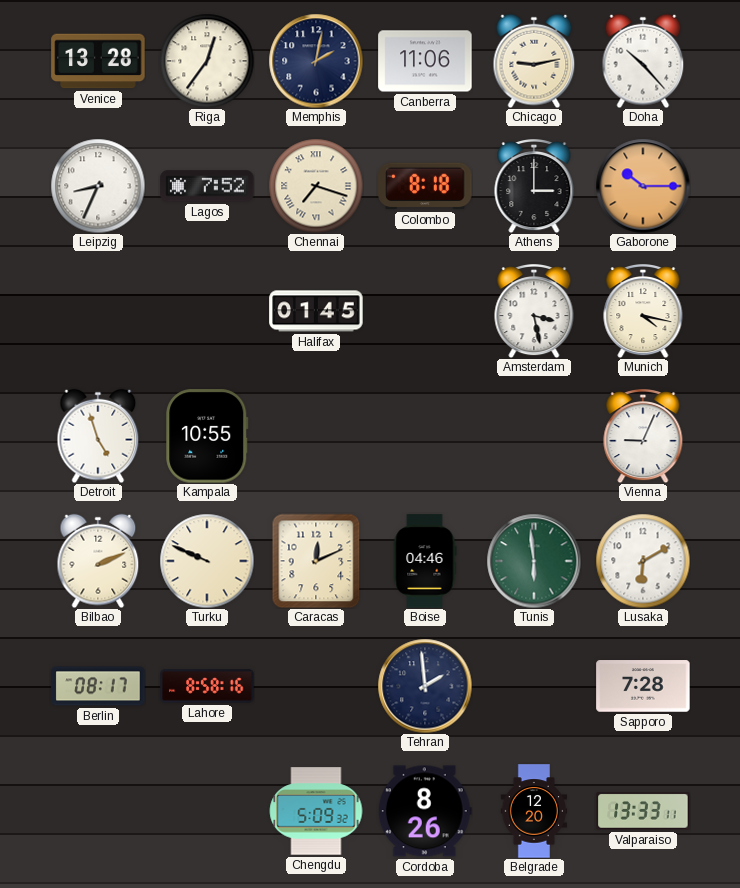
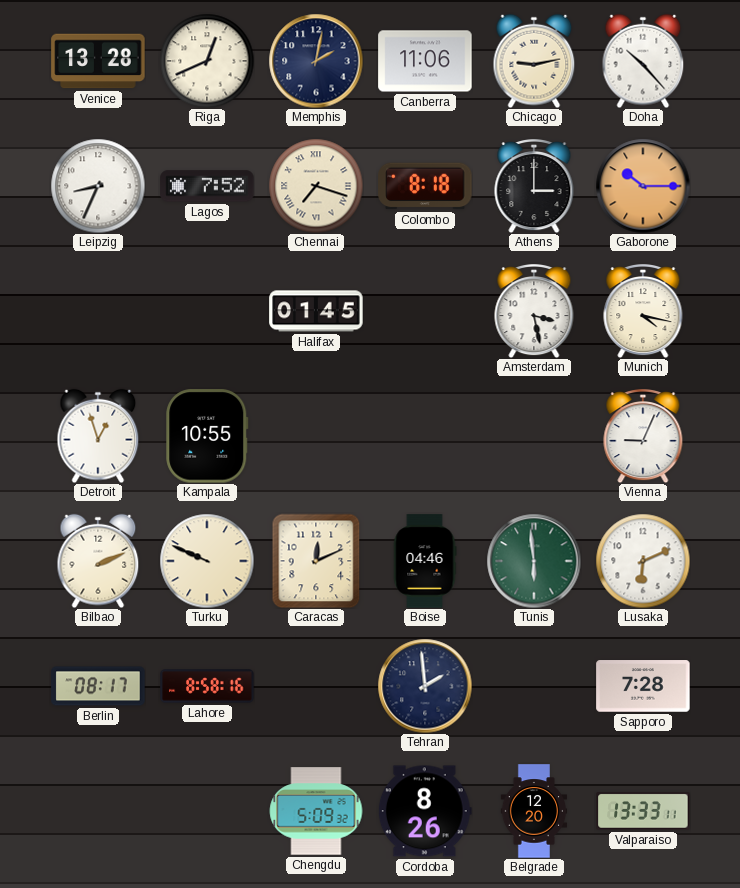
Riga: 12:36 -> 12:41 (207, 61)
Detroit: 4:57 -> 12:57 (98, 436)
Lusaka: 6:10 -> 6:11 (643, 561)
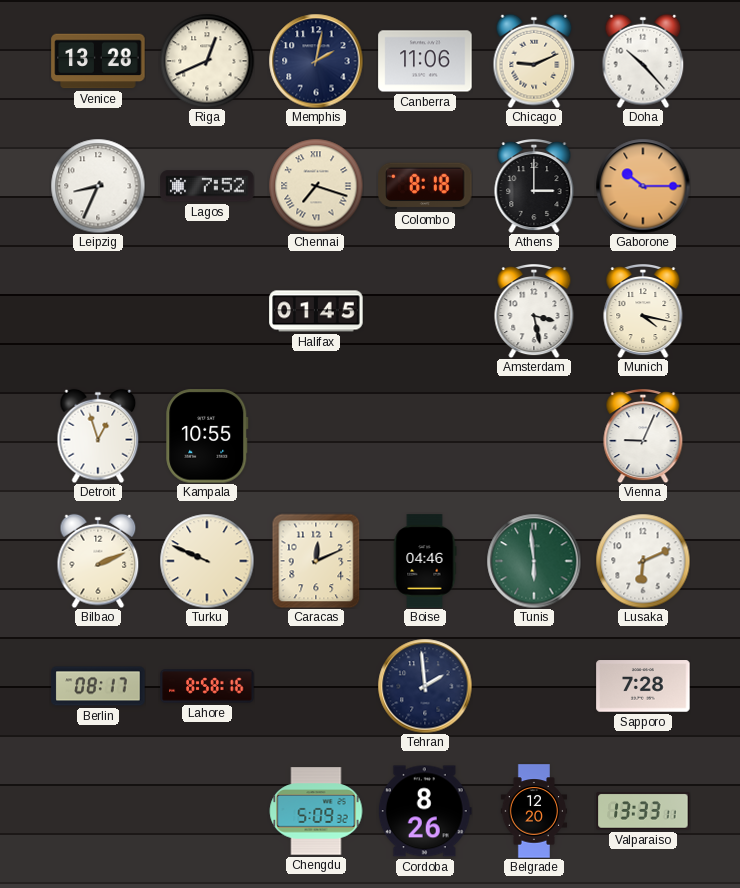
Chicago: 9:13 -> 9:11 (534, 61)
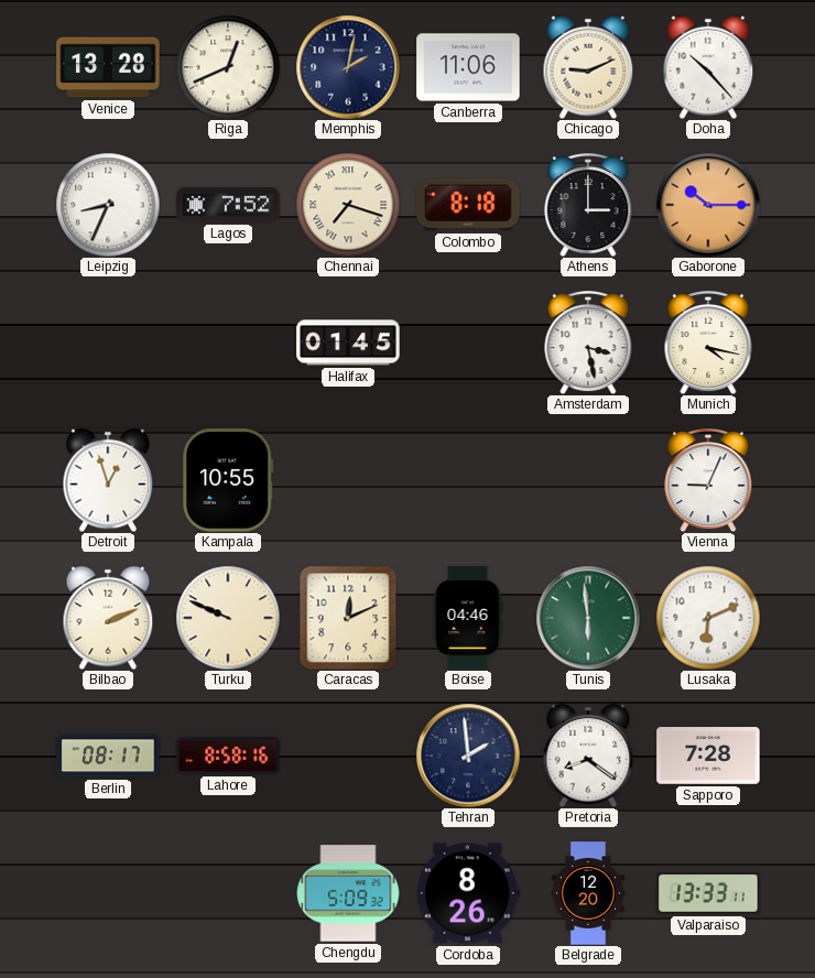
Pretoria: none -> 8:21 (588, 756)
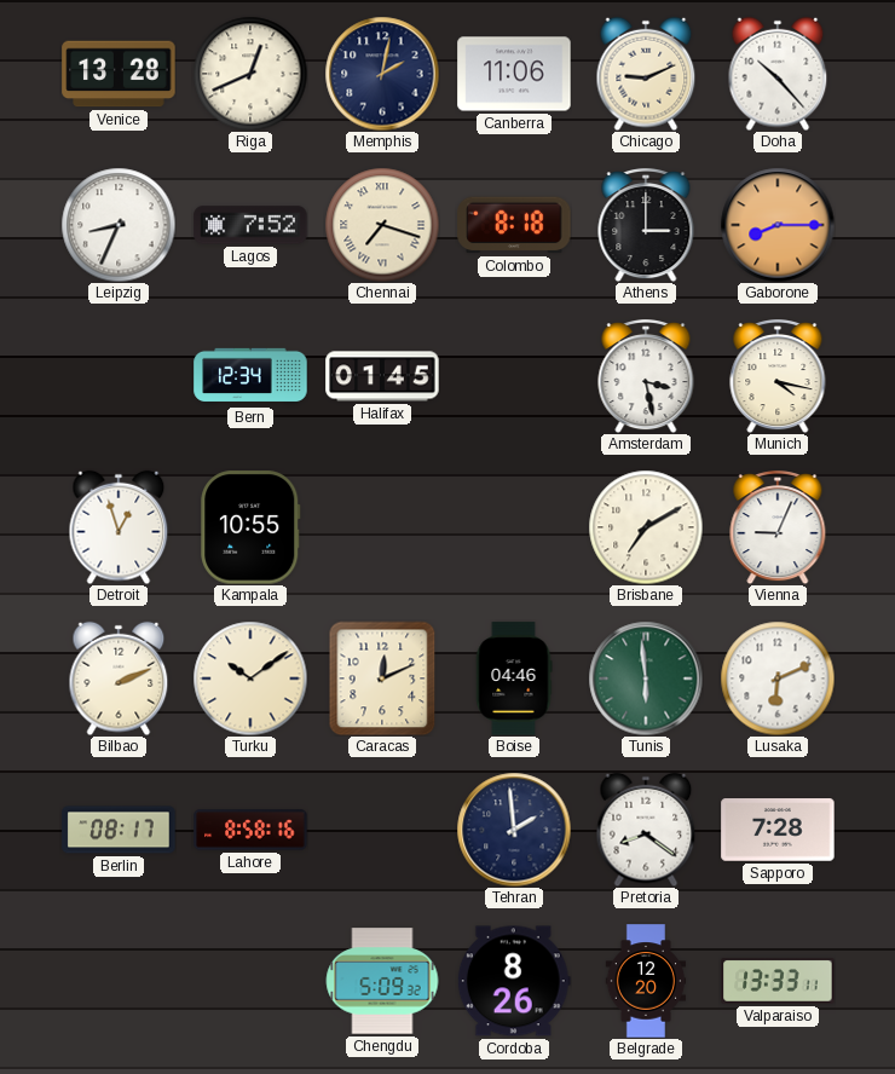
Gaborone: 10:15 -> 8:15 (778, 225)
Bern: none -> 12:34 (250, 376)
Brisbane: none -> 7:10 (646, 527)
Turku: 9:49 -> 10:09 (250, 679)
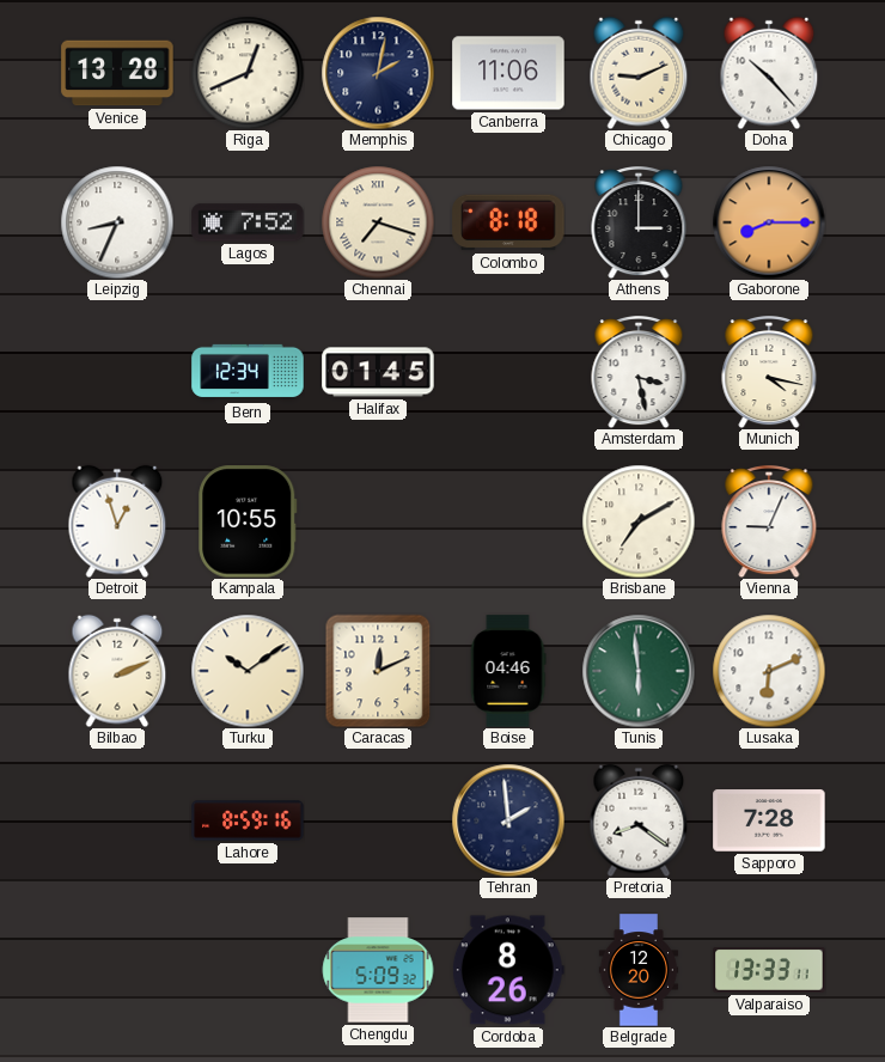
Berlin: 08:17 -> none (119, 830)
Lahore: 8:58 -> 8:59 (248, 820)
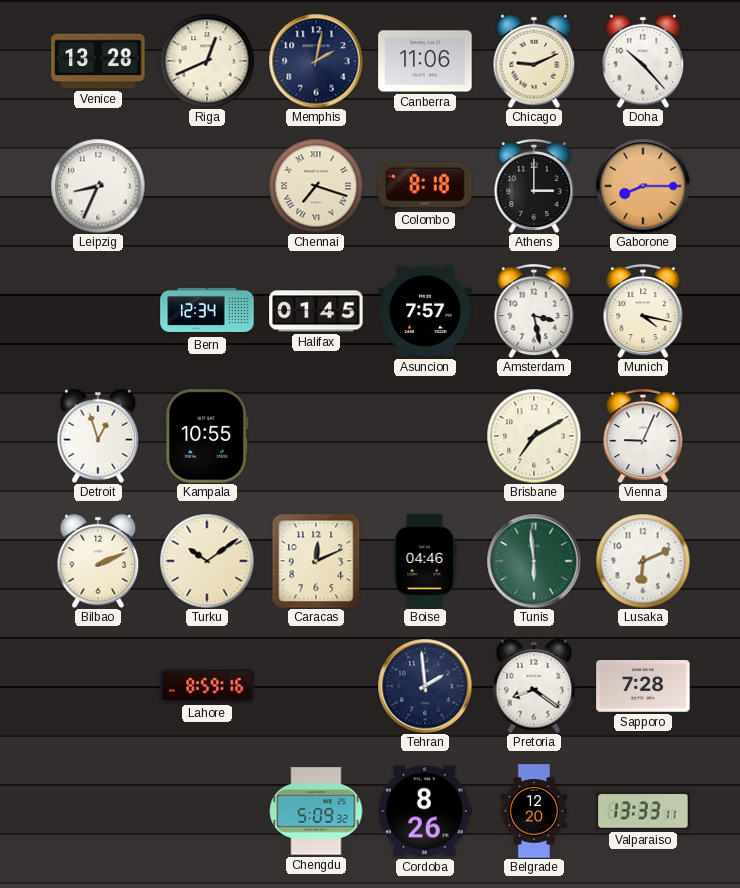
Lagos: 7:52 -> none (248, 222)
Asuncion: none -> 7:57 (425, 311)
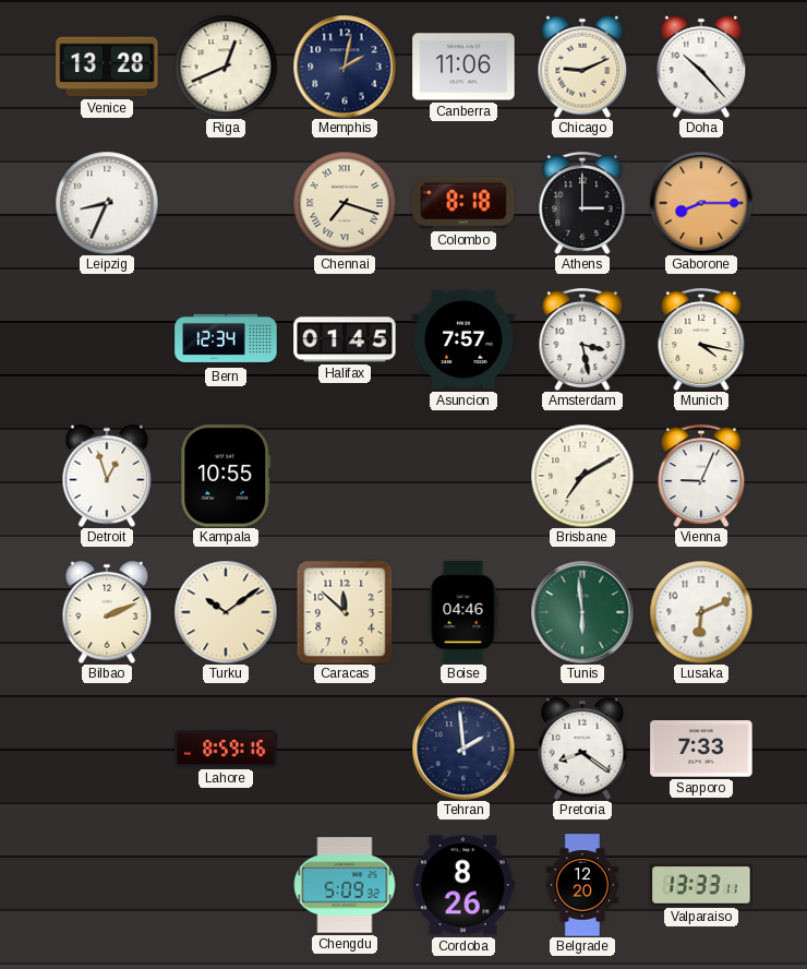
Caracas: 12:11 -> 11:52 (345, 612)
Sapporo: 7:28 -> 7:33 (701, 749)
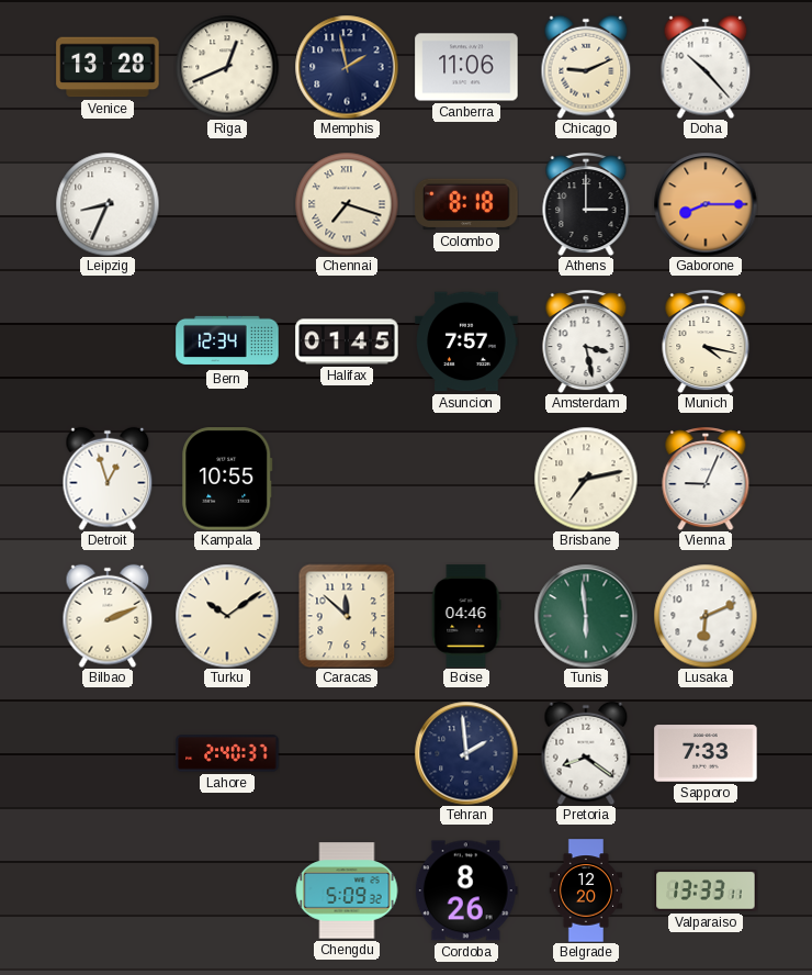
Memphis: 2:02 -> 1:58 (347, 67)
Brisbane: 7:10 -> 7:13 (586, 479)
Lahore: 8:59 -> 2:40 (227, 753)
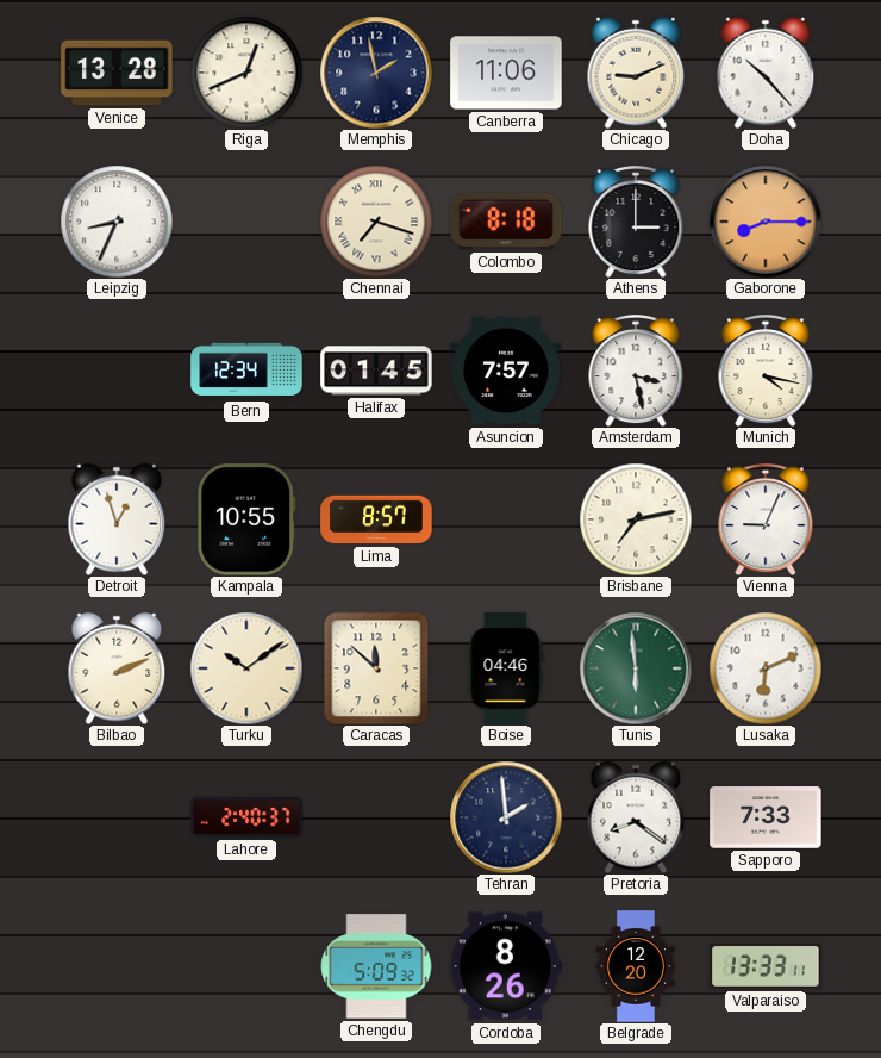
Lima: none -> 8:57 (376, 519)
